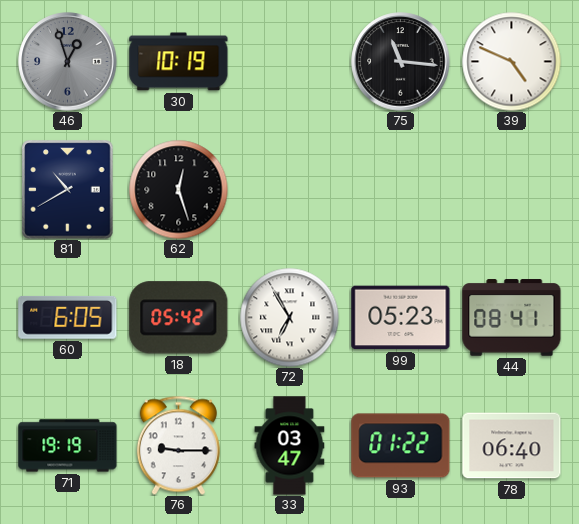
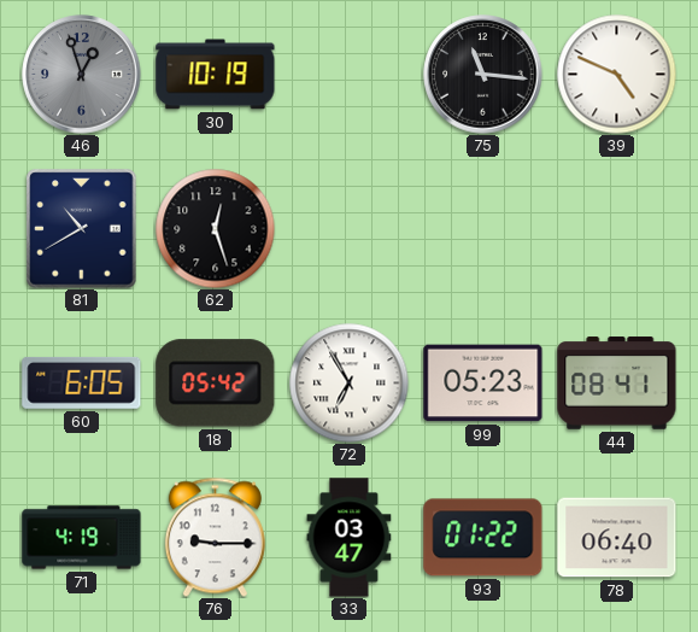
71: 19:19 -> 4:19 (82, 538)
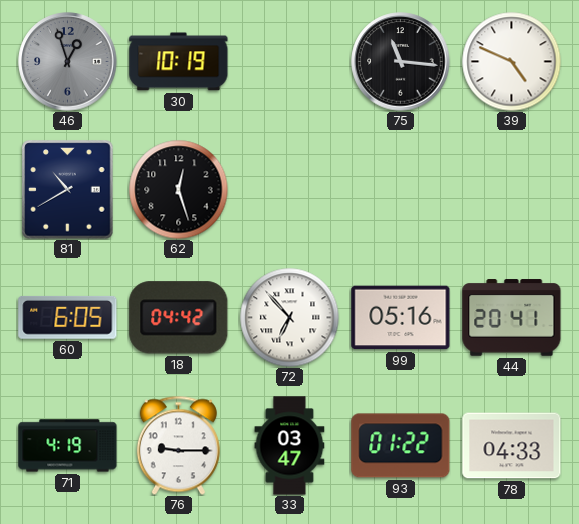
18: 05:42 -> 04:42 (179, 318)
72: 6:55 -> 6:53 (290, 318)
99: 05:23 -> 05:16 (401, 318)
44: 08:41 -> 20:41 (512, 318)
78: 06:40 -> 04:33 (512, 446)
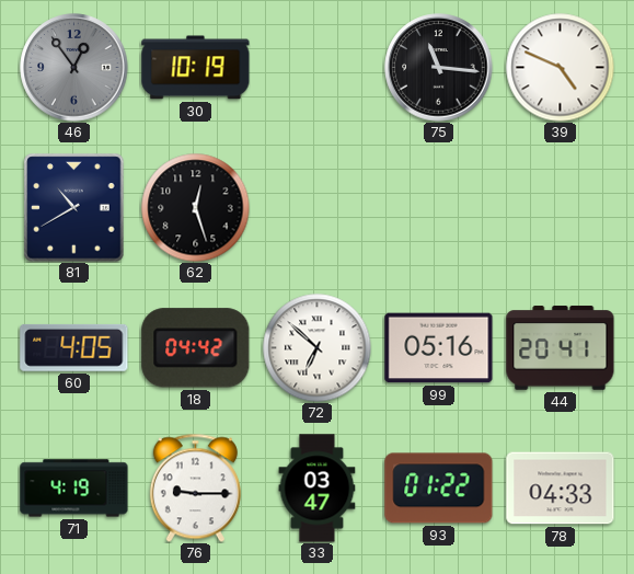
46: 12:57 -> 12:54 (74, 68)
60: 6:05 -> 4:05 (74, 347)
72: 6:53 -> 6:52 (318, 348)
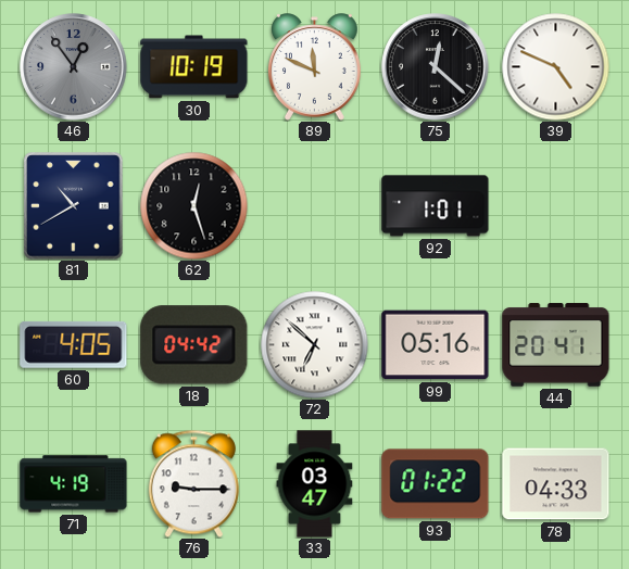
89: none -> 11:49 (315, 67)
75: 11:16 -> 12:22 (436, 67)
92: none -> 1:01 (436, 206)
